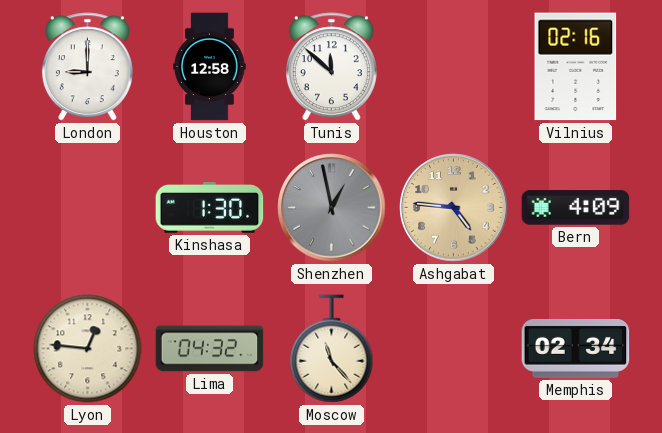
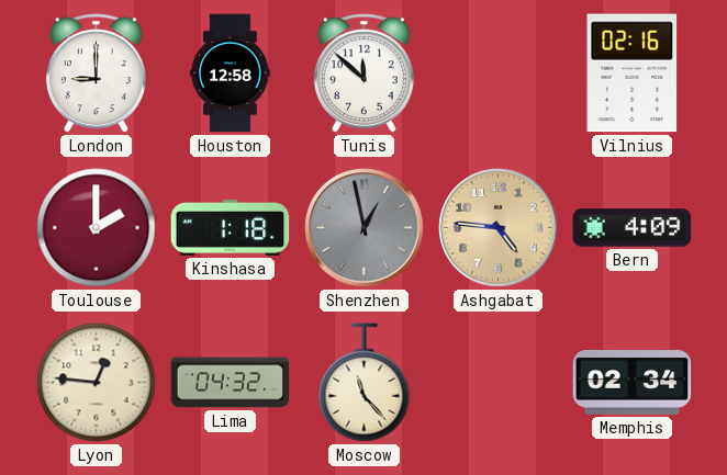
Toulouse: none -> 2:00 (97, 228)
Kinshasa: 1:30 -> 1:18 (231, 228)
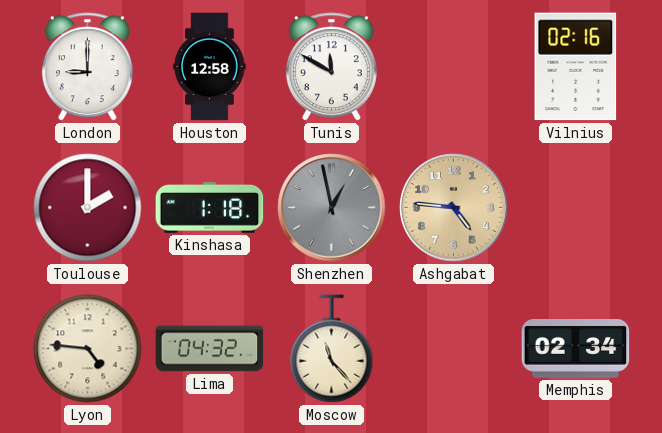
Tunis: 11:52 -> 11:50 (331, 67)
Bern: 4:09 -> none (633, 228)
Lyon: 12:46 -> 4:46 (88, 349)
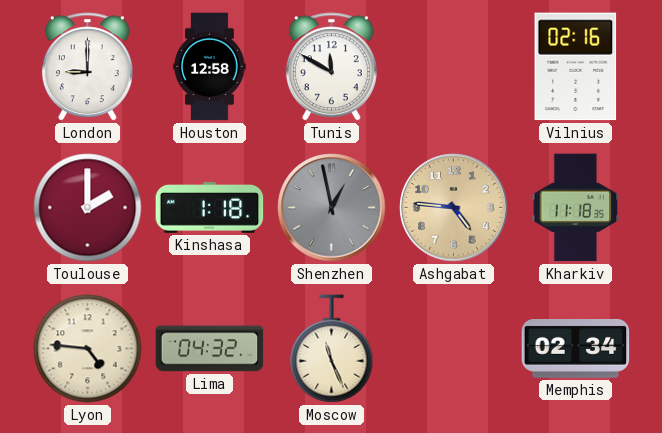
Kharkiv: none -> 11:18 (576, 208)
Moscow: 11:23 -> 11:26 (332, 349)
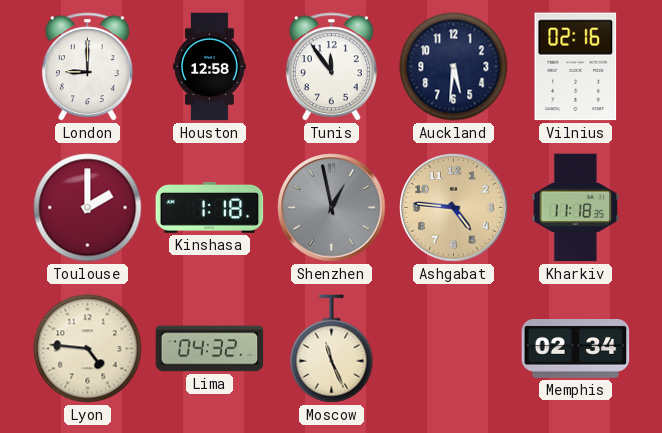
Tunis: 11:50 -> 11:54 (331, 67)
Auckland: none -> 5:31 (454, 67)
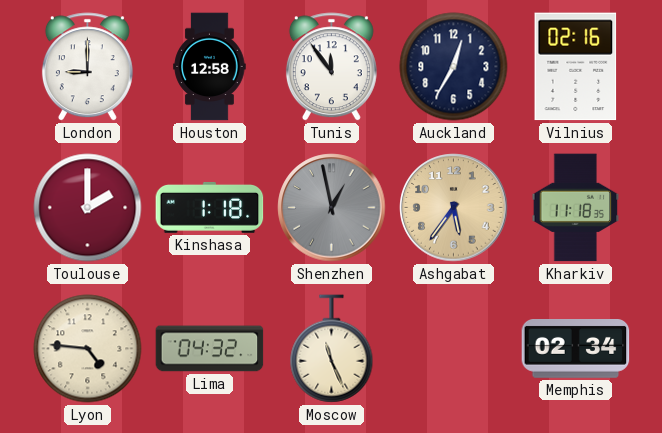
Auckland: 5:31 -> 12:35 (454, 67)
Ashgabat: 4:46 -> 5:36 (454, 208)
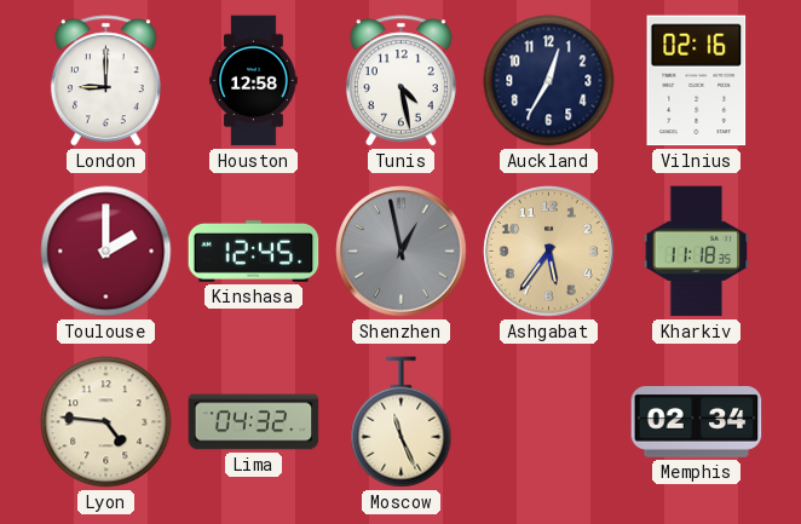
Tunis: 11:54 -> 4:28 (400, 81)
Kinshasa: 1:18 -> 12:45 (254, 252)
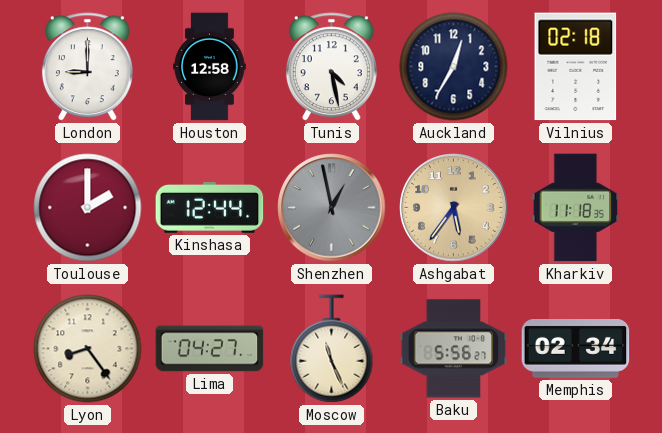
Vilnius: 02:16 -> 02:18 (576, 67)
Kinshasa: 12:45 -> 12:44 (210, 208)
Lyon: 4:46 -> 8:24 (88, 349)
Lima: 04:32 -> 04:27 (210, 349)
Baku: none -> 5:56 (454, 349)
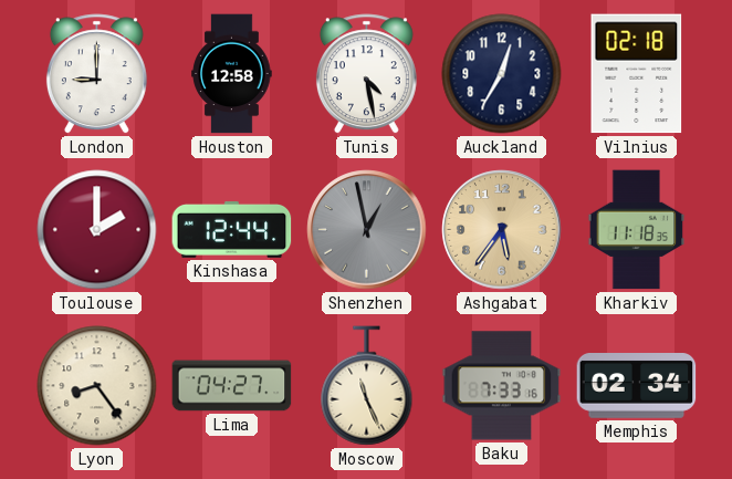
Baku: 5:56 -> 7:33 (502, 386)
